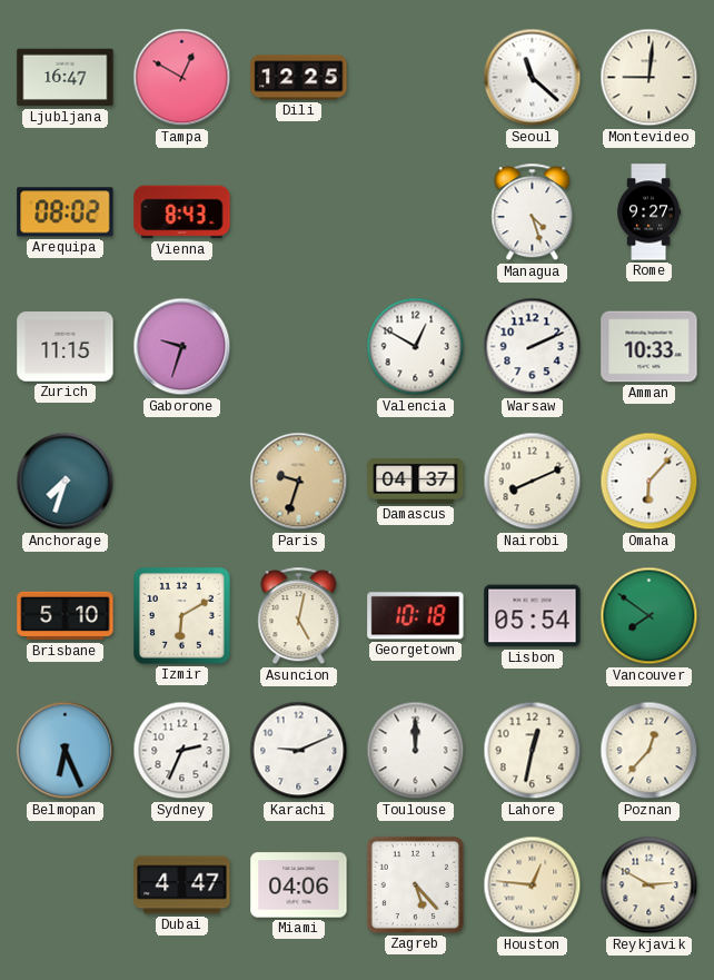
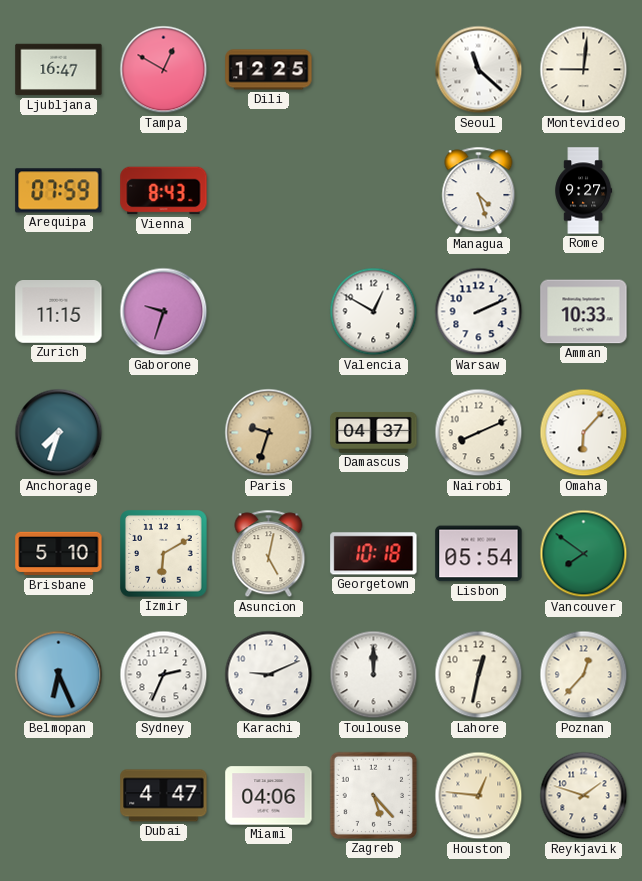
Arequipa: 08:02 -> 07:59 (59, 191)
Reykjavik: 2:50 -> 1:48 (584, 796)
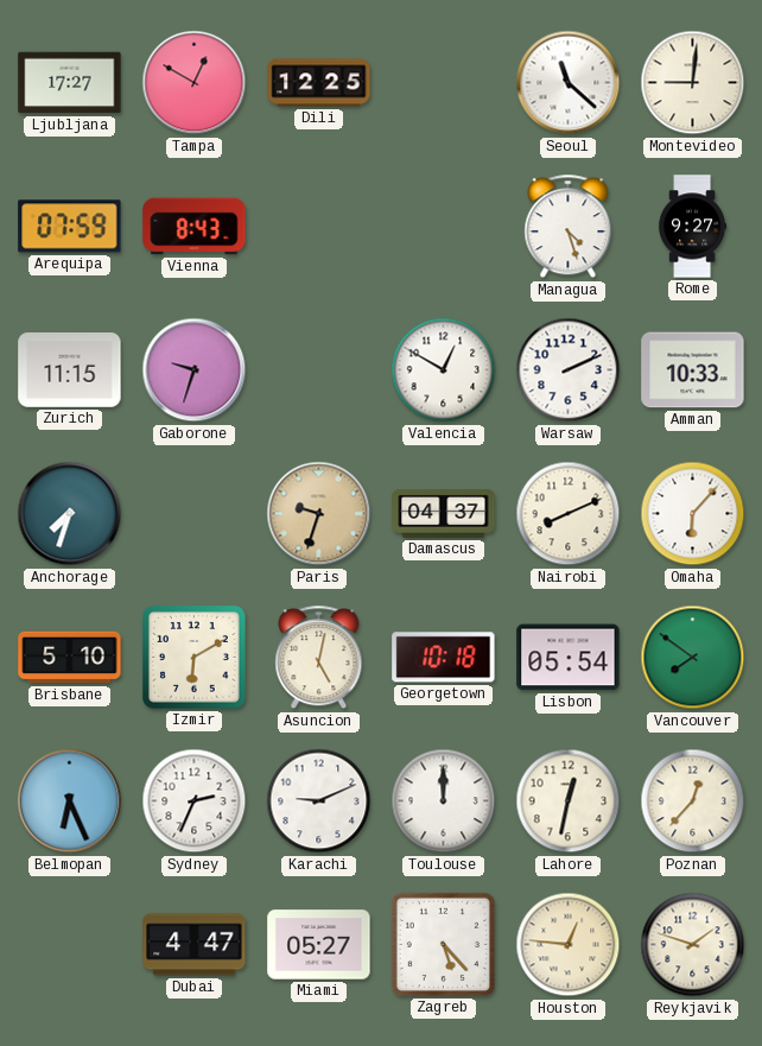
Ljubljana: 16:47 -> 17:27 (70, 83)
Miami: 04:06 -> 05:27 (319, 945)
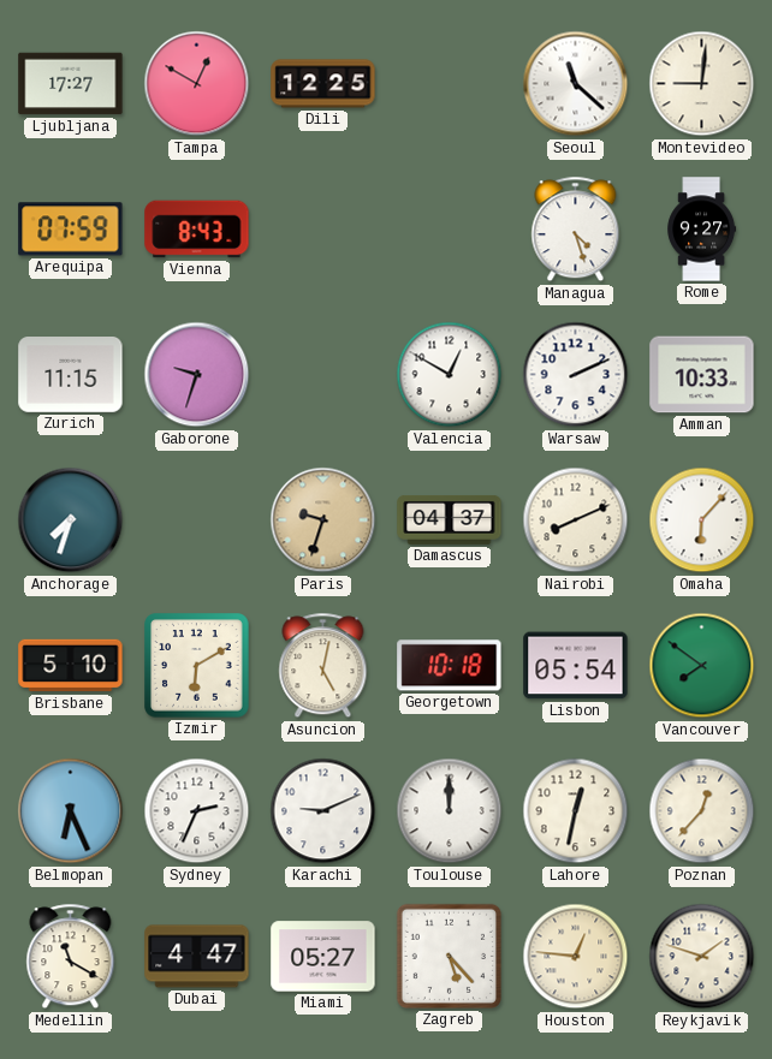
Medellin: none -> 11:20 (71, 957)
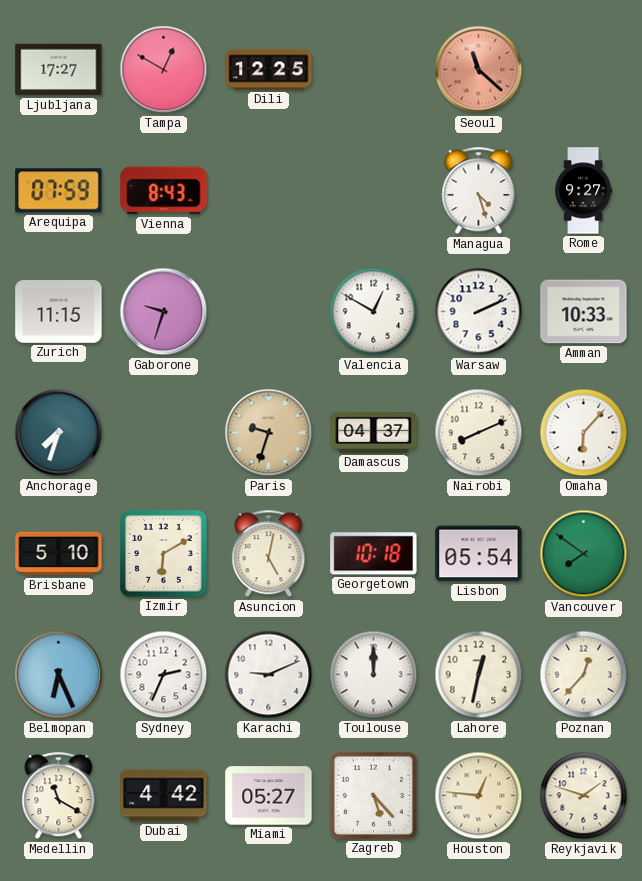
Seoul dial: white -> salmon (479, 70)
Montevideo: 9:01 -> none (702, 84)
Dubai: 4:47 -> 4:42 (164, 796)
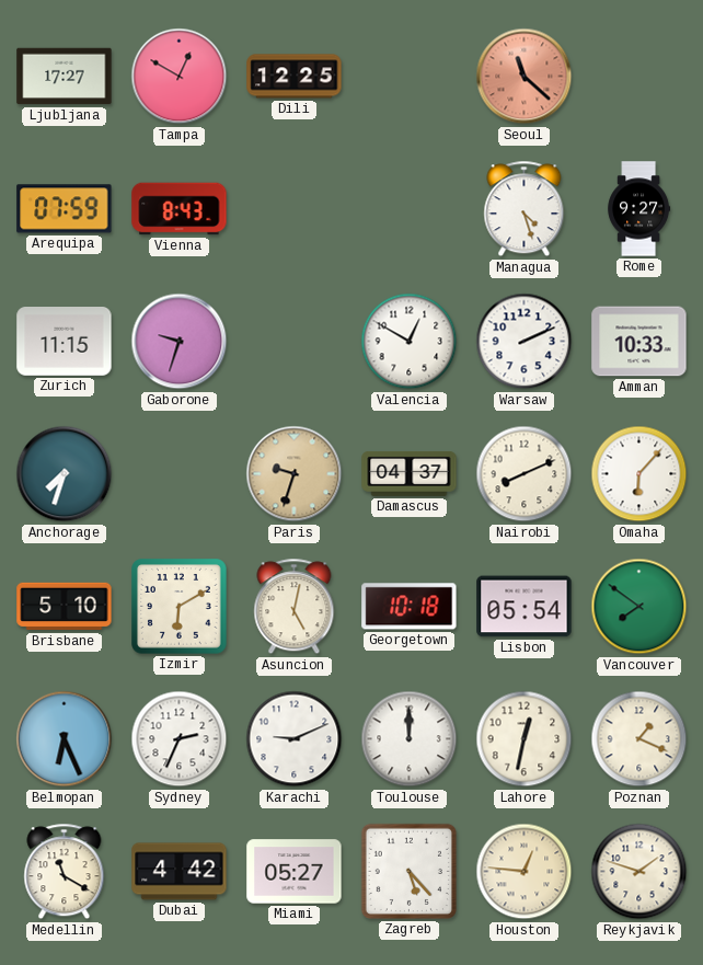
Poznan: 12:37 -> 1:19 (639, 739)
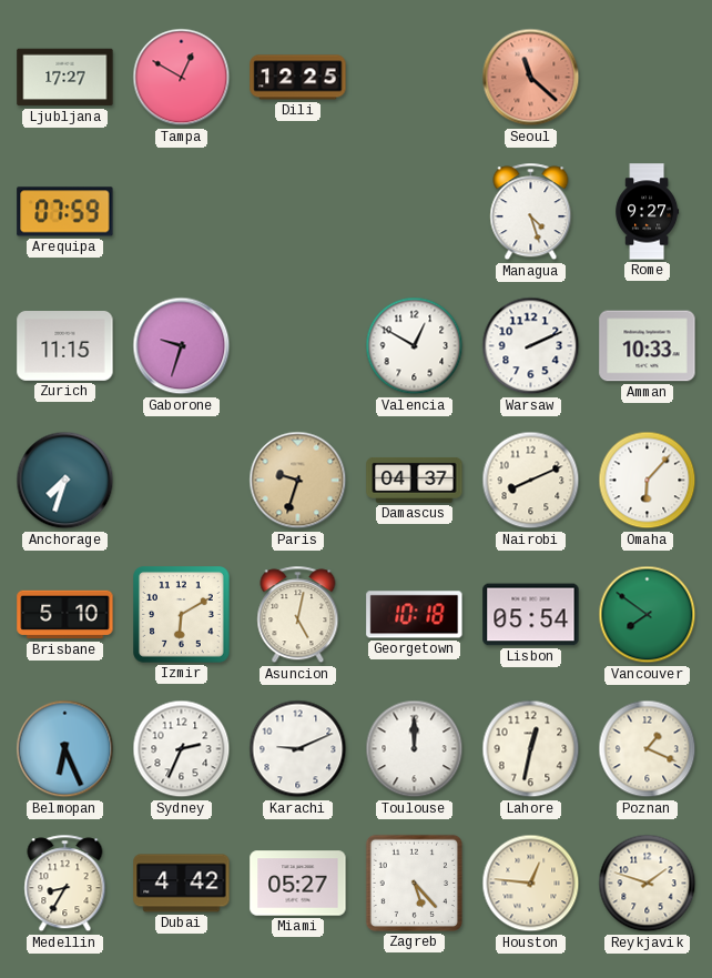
Vienna: 8:43 -> none (180, 209)
Medellin: 11:20 -> 8:35 (65, 884)
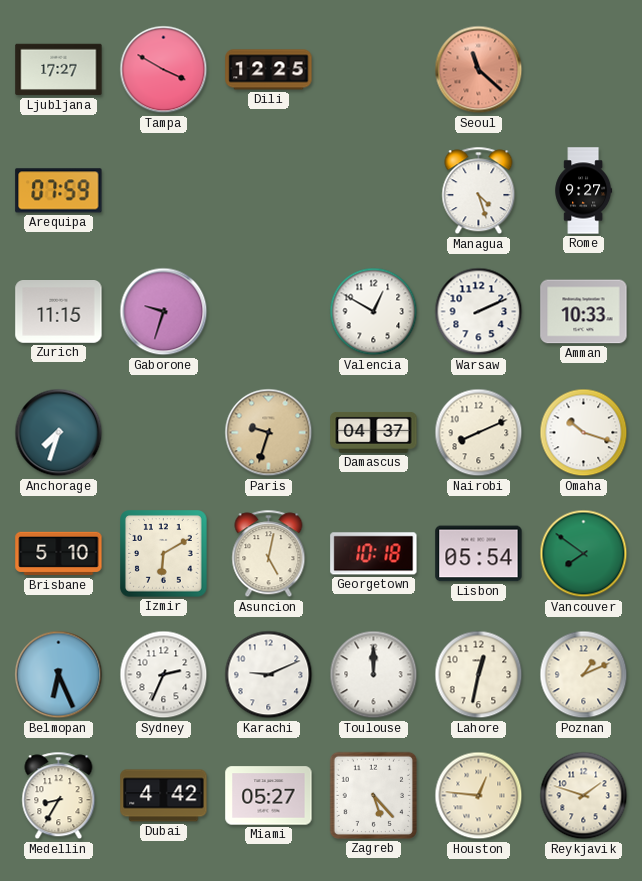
Tampa: 12:50 -> 3:50 (164, 70)
Omaha: 6:07 -> 10:18 (584, 433)
Poznan: 1:19 -> 1:11 (584, 675)
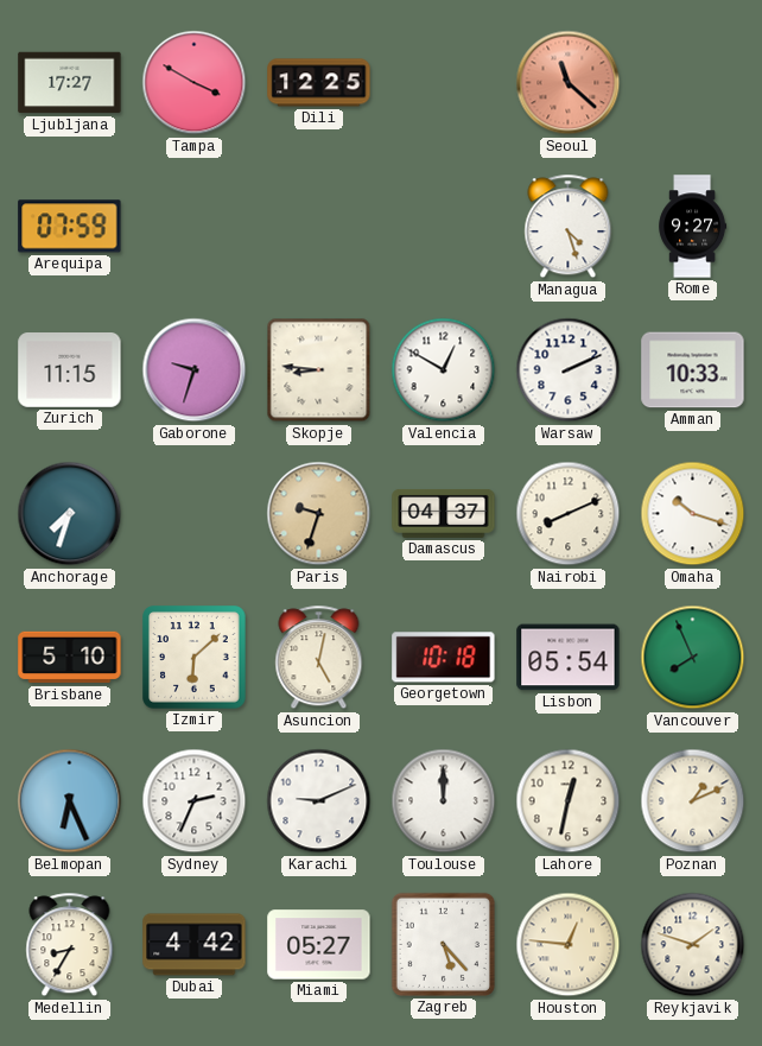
Skopje: none -> 8:46 (319, 370)
Izmir: 6:10 -> 6:08 (195, 658)
Vancouver: 7:51 -> 7:56 (693, 658)
